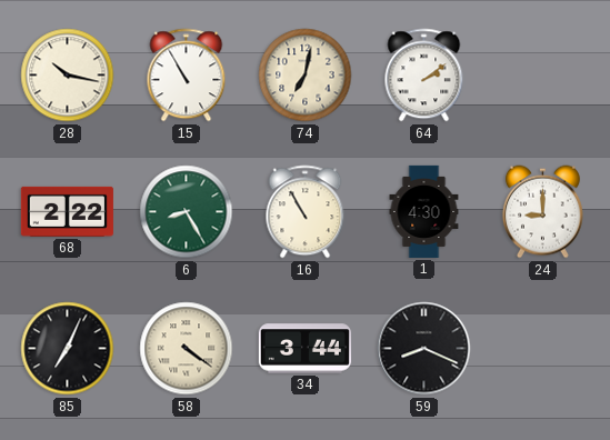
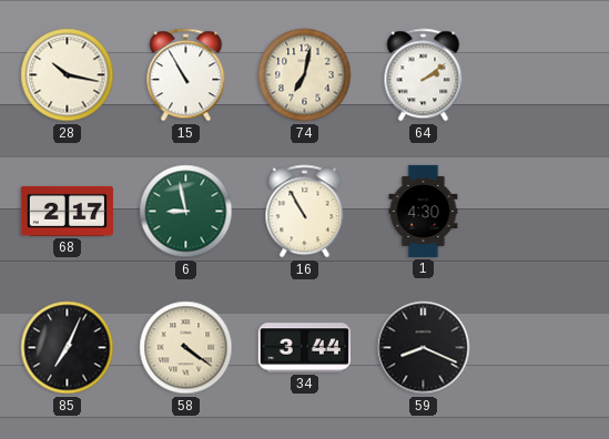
68: 2:22 -> 2:17 (67, 211)
6: 8:25 -> 8:58 (186, 212)
24: 9:00 -> none (542, 212)
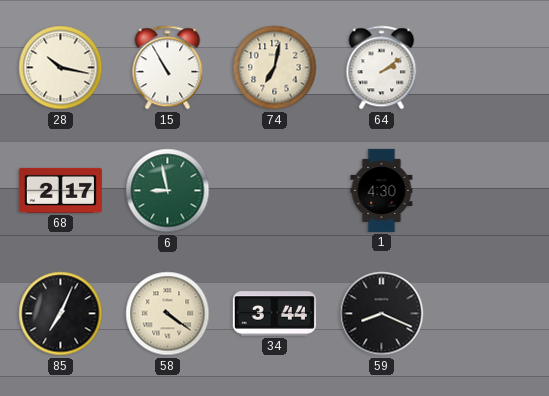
16: 10:55 -> none (305, 212)
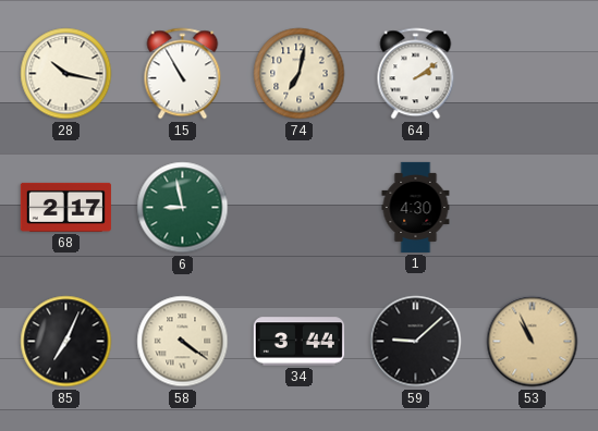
59: 8:19 -> 9:08 (416, 342)
53: none -> 10:56 (533, 342)
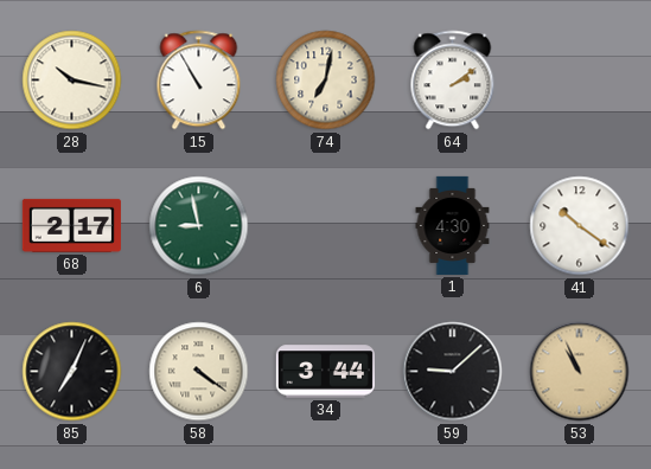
41: none -> 10:21 (580, 226)
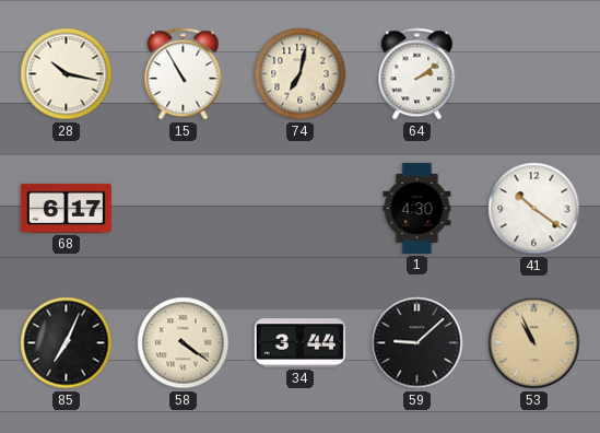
68: 2:17 -> 6:17 (66, 208)
6: 8:58 -> none (199, 226)
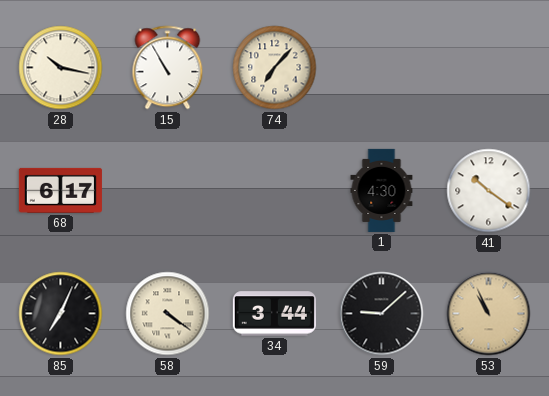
74: 7:02 -> 7:07 (275, 68)
64: 2:09 -> none (417, 74)
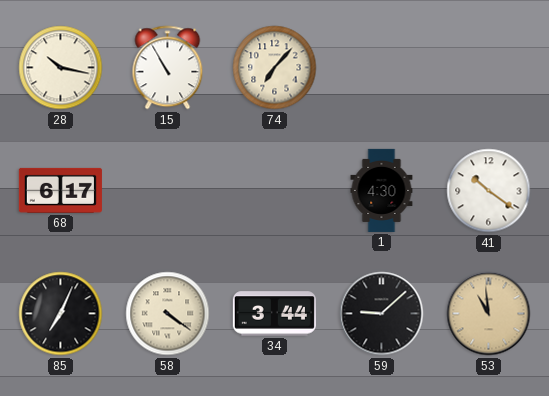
53: 10:56 -> 10:59 (489, 314)
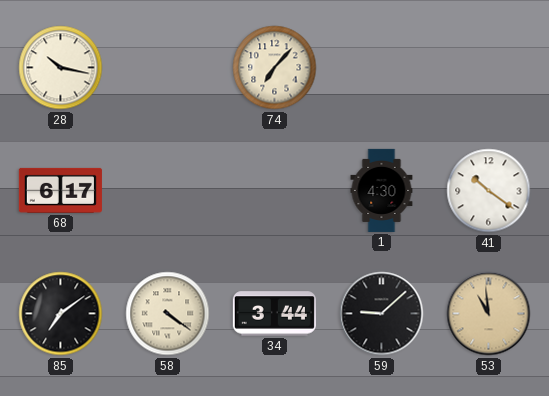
15: 10:55 -> none (168, 68)
85: 7:04 -> 7:09 (61, 314)
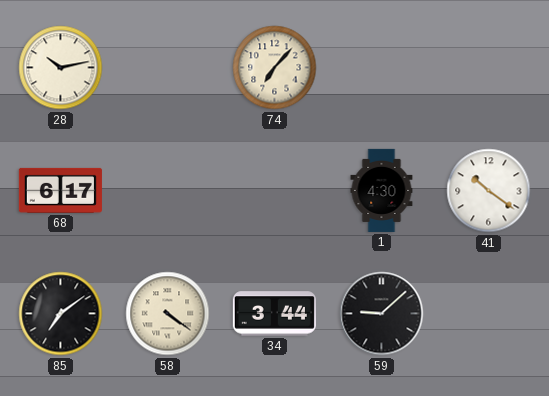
28: 10:17 -> 10:13 (61, 68)
53: 10:59 -> none (489, 314)
